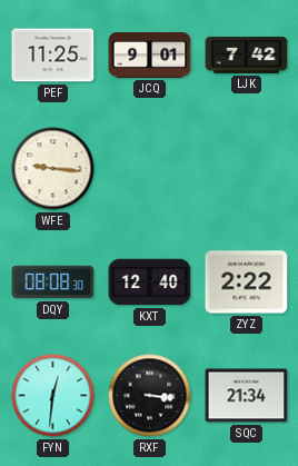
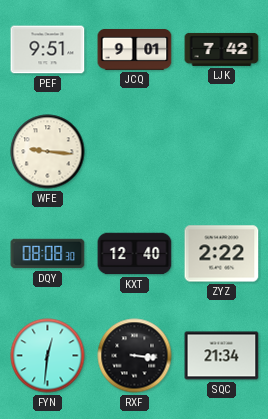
PEF: 11:25 -> 9:51 (48, 50)
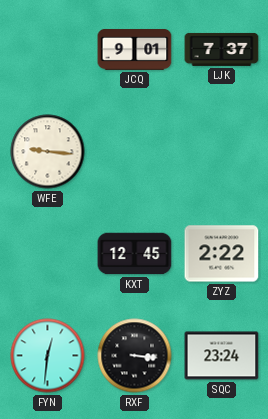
PEF: 9:51 -> none (48, 50)
LJK: 7:42 -> 7:37 (222, 49)
DQY: 08:08 -> none (48, 254)
KXT: 12:40 -> 12:45 (135, 254)
SQC: 21:34 -> 23:24 (222, 356)
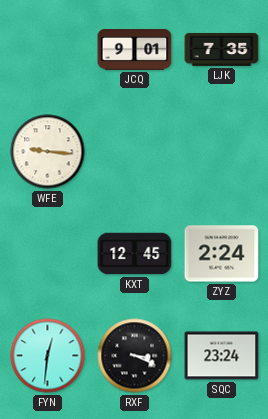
LJK: 7:37 -> 7:35 (222, 49)
ZYZ: 2:22 -> 2:24 (222, 254)
RXF: 3:16 -> 3:19 (135, 356)
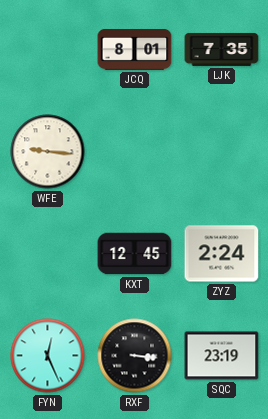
JCQ: 9:01 -> 8:01 (135, 49)
FYN: 12:31 -> 12:26 (48, 356)
RXF: 3:19 -> 3:16 (135, 356)
SQC: 23:24 -> 23:19 (222, 356)
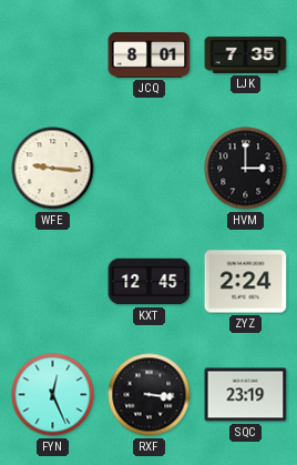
HVM: none -> 3:00 (246, 169)
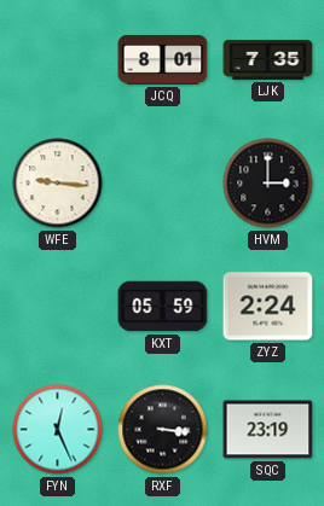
KXT: 12:45 -> 05:59 (163, 307)
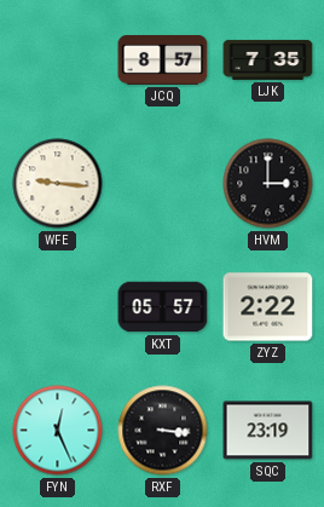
JCQ: 8:01 -> 8:57 (163, 59)
KXT: 05:59 -> 05:57 (163, 307)
ZYZ: 2:24 -> 2:22 (268, 307)
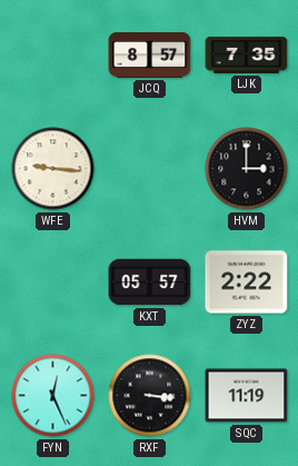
SQC: 23:19 -> 11:19 (247, 396)
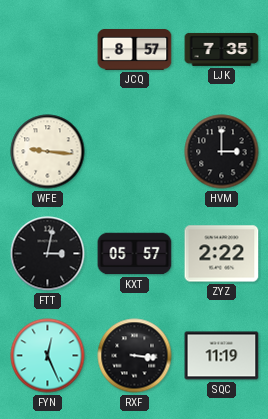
FTT: none -> 3:02 (48, 254)
